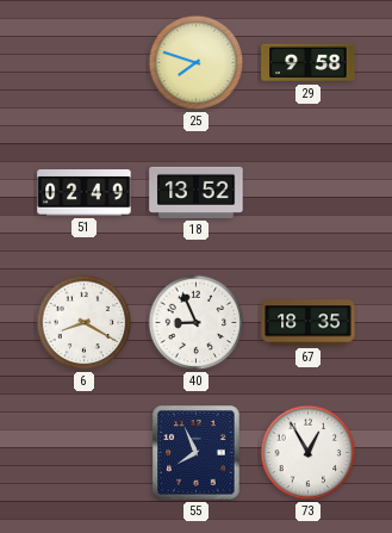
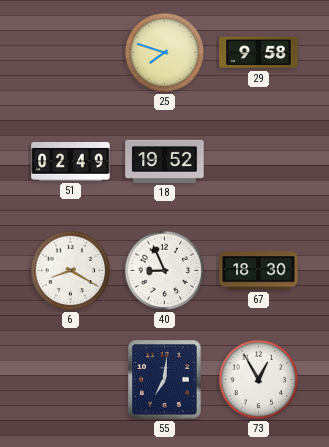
18: 13:52 -> 19:52 (165, 161)
67: 18:35 -> 18:30 (259, 271)
55: 7:56 -> 7:01 (165, 380)
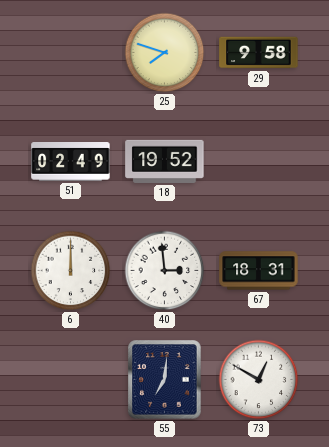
6: 8:20 -> 12:00 (71, 271)
40: 8:56 -> 2:59 (165, 271)
67: 18:30 -> 18:31 (259, 271)
73: 12:55 -> 12:50 (259, 380)
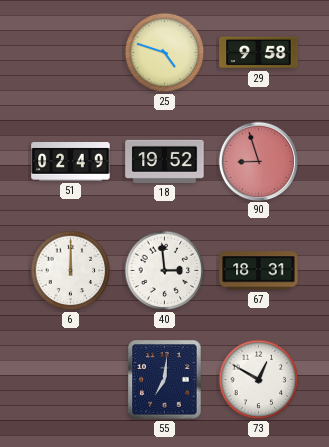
25: 7:48 -> 4:48 (165, 53)
90: none -> 8:57 (258, 161)
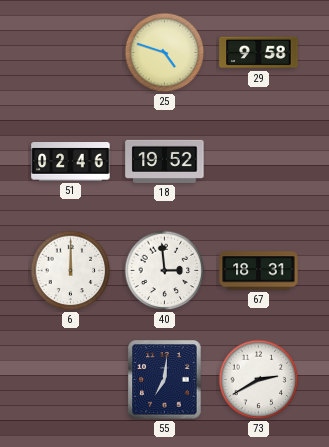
51: 02:49 -> 02:46 (71, 162)
90: 8:57 -> none (258, 161)
73: 12:50 -> 2:40 (259, 380)
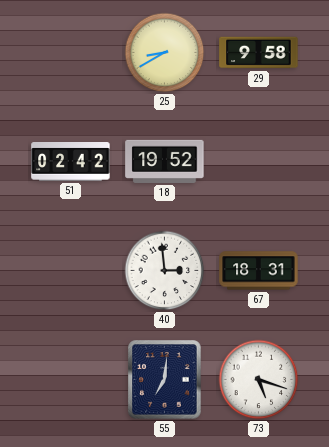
25: 4:48 -> 8:40 (165, 53)
51: 02:46 -> 02:42 (71, 162)
6: 12:00 -> none (71, 271)
73: 2:40 -> 5:18 (259, 380)
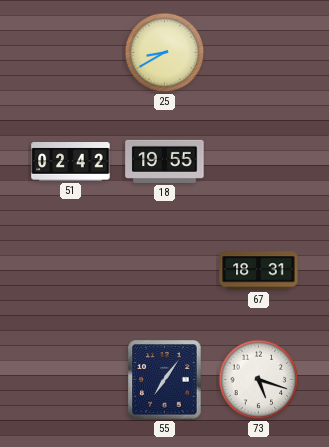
29: 9:58 -> none (259, 53)
18: 19:52 -> 19:55 (165, 161)
40: 2:59 -> none (165, 271)
55: 7:01 -> 7:06 (165, 380)
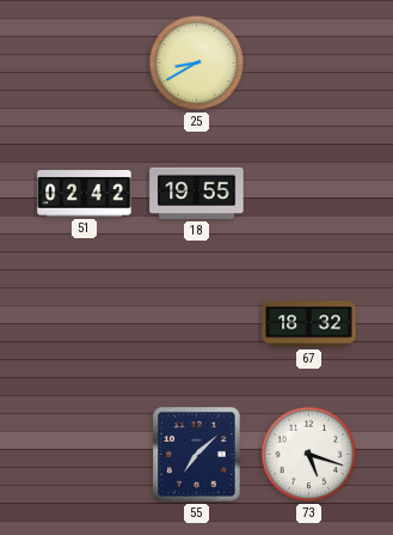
67: 18:31 -> 18:32 (309, 324)
55: 7:06 -> 7:08 (197, 455)
